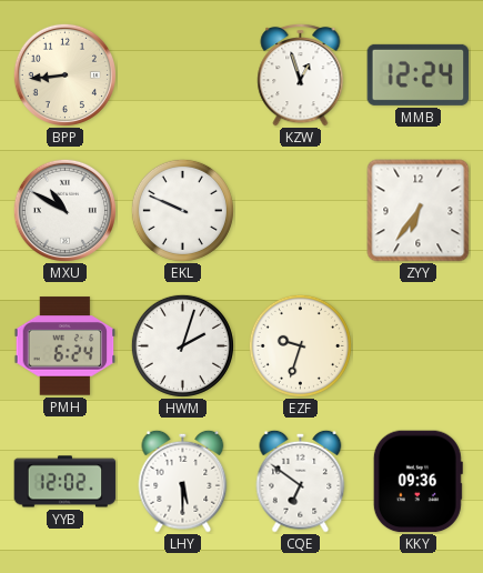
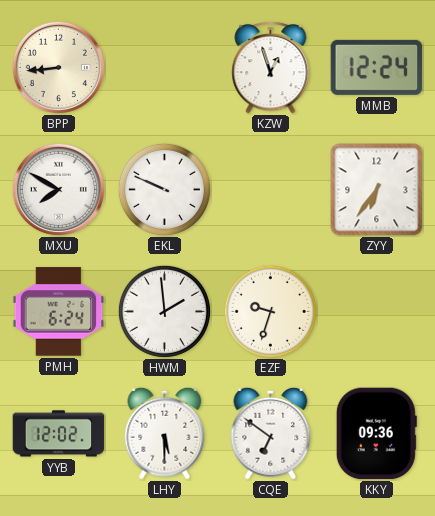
MXU: 10:50 -> 7:50 (58, 189)
HWM: 2:03 -> 1:59 (164, 311)
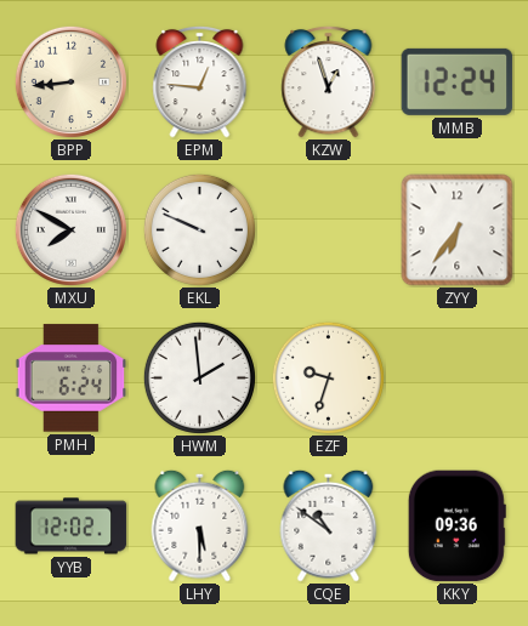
EPM: none -> 12:46 (200, 81)
CQE: 6:51 -> 10:51 (329, 525)
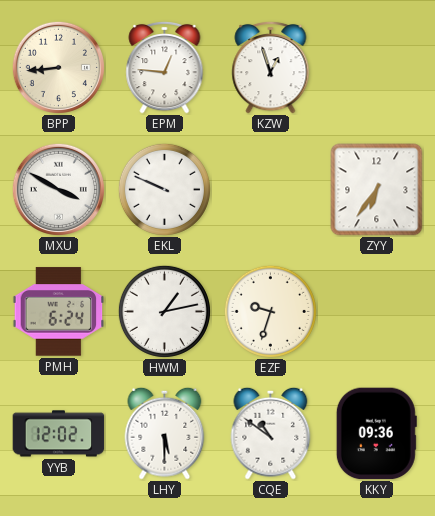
MMB: 12:24 -> none (458, 81)
MXU: 7:50 -> 3:50 (58, 189)
HWM: 1:59 -> 1:13 (164, 311)
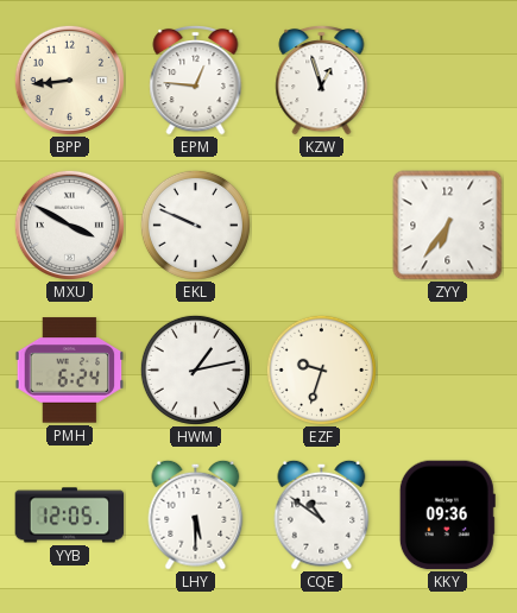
YYB: 12:02 -> 12:05 (70, 516)
